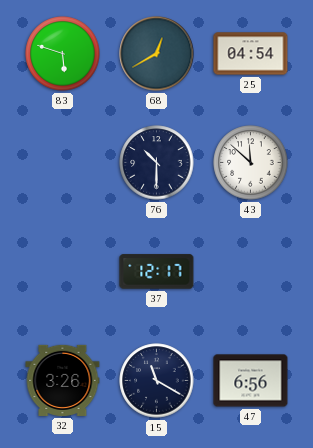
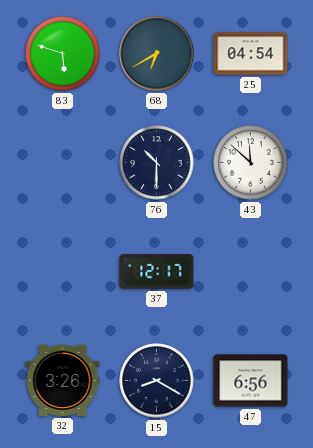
68: 12:40 -> 6:40 (157, 54)
15: 11:20 -> 8:20 (157, 381)
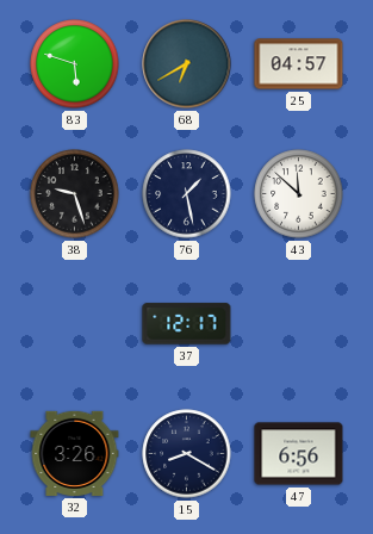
25: 04:54 -> 04:57 (299, 64)
38: none -> 9:27 (75, 194)
76: 10:30 -> 1:28 (187, 194)
